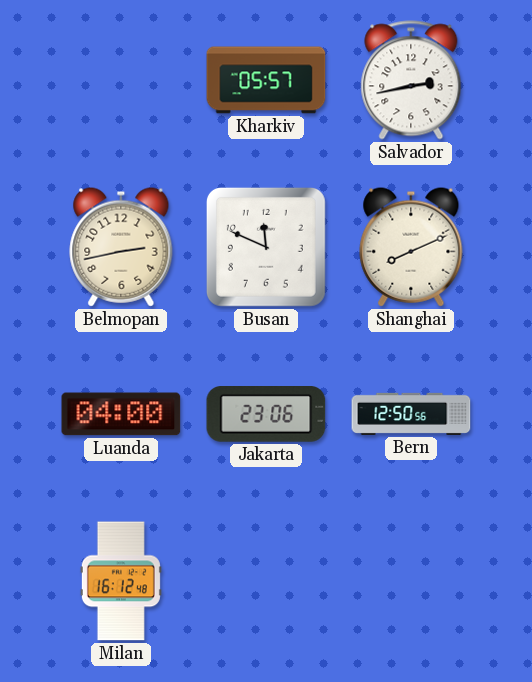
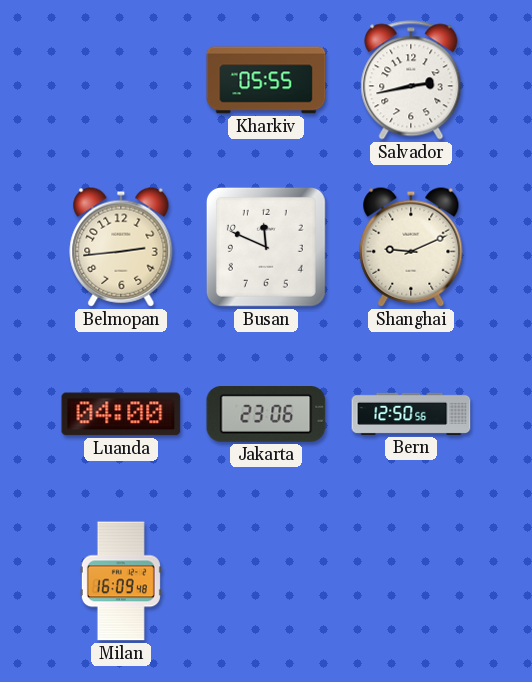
Kharkiv: 05:57 -> 05:55 (266, 80)
Belmopan: 2:43 -> 2:44 (121, 247)
Shanghai: 8:11 -> 9:11 (411, 247)
Milan: 16:12 -> 16:09 (121, 581)
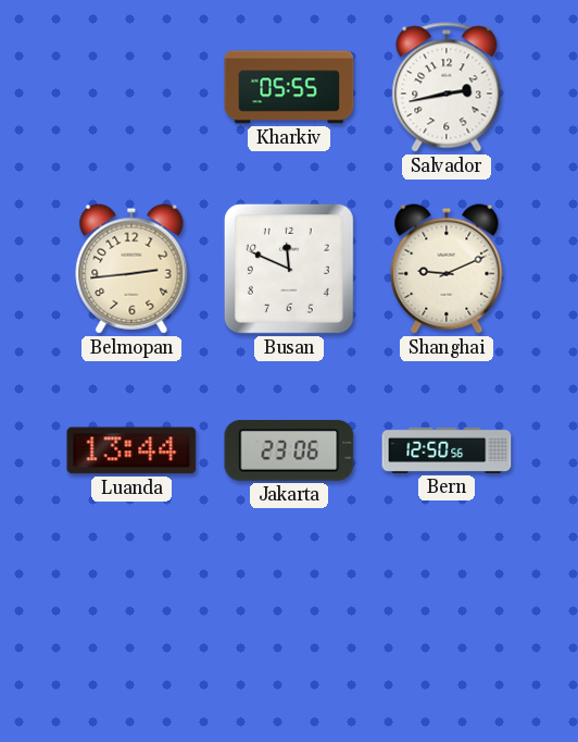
Luanda: 04:00 -> 13:44 (131, 450)
Milan: 16:09 -> none (121, 581)
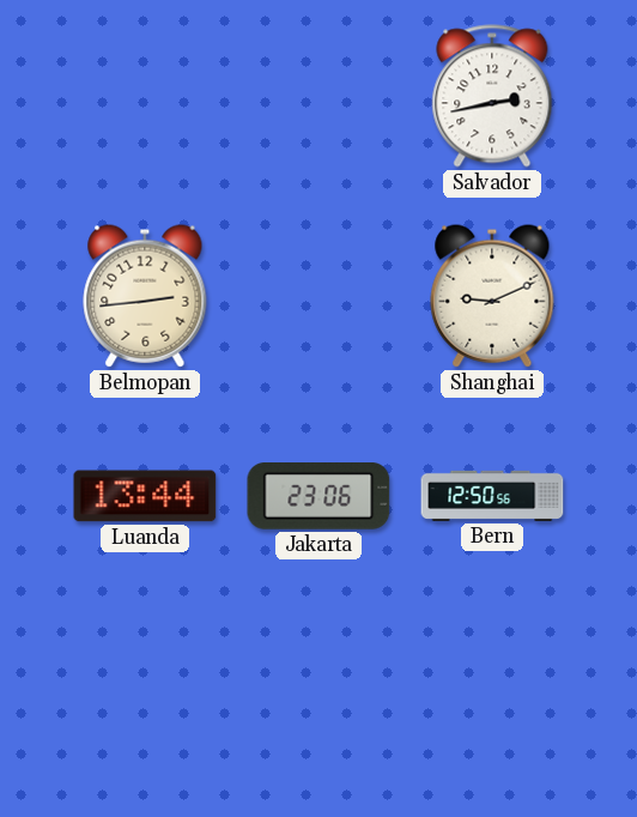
Kharkiv: 05:55 -> none (289, 87)
Busan: 11:49 -> none (289, 269)
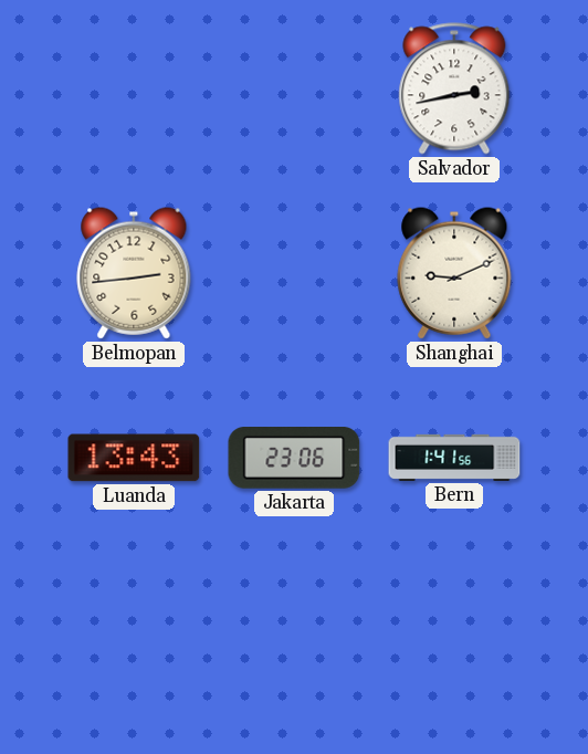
Luanda: 13:44 -> 13:43 (134, 458)
Bern: 12:50 -> 1:41 (454, 458)
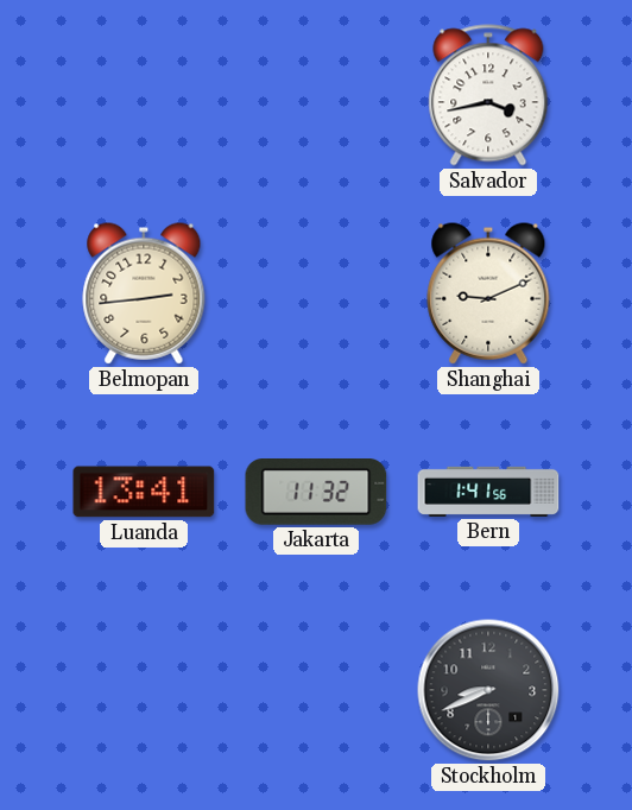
Salvador: 2:43 -> 3:43 (488, 95)
Luanda: 13:43 -> 13:41 (144, 492)
Jakarta: 23:06 -> 11:32 (316, 493)
Stockholm: none -> 8:41 (488, 690)
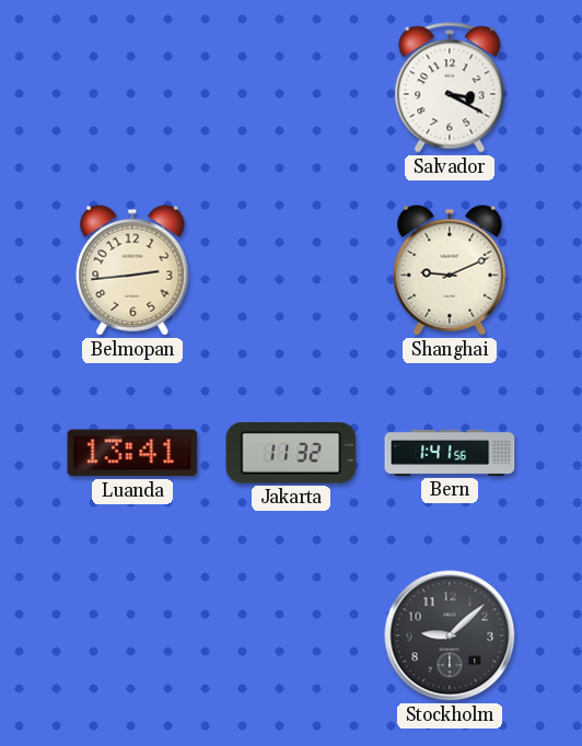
Salvador: 3:43 -> 3:20 (450, 88)
Stockholm: 8:41 -> 9:08 (450, 636)
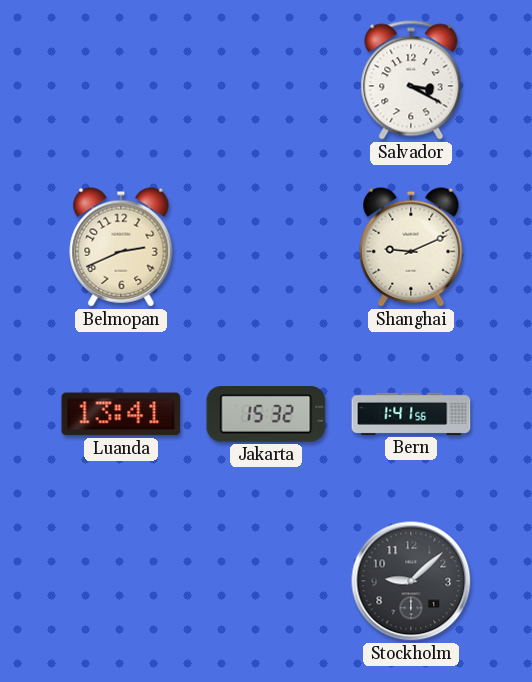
Belmopan: 2:44 -> 2:41 (121, 247)
Jakarta: 11:32 -> 15:32 (266, 415)
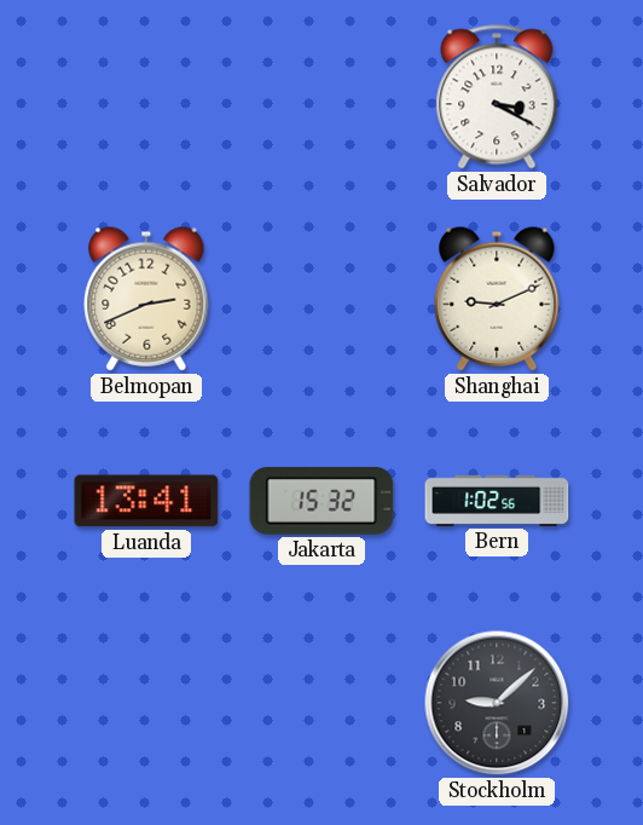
Bern: 1:41 -> 1:02 (497, 501)
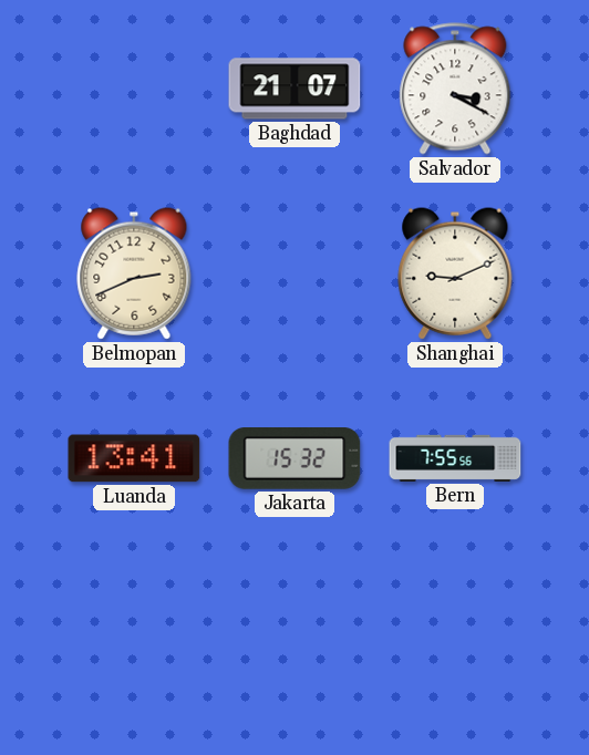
Baghdad: none -> 21:07 (294, 89)
Bern: 1:02 -> 7:55 (455, 458)
Stockholm: 9:08 -> none (497, 703)
